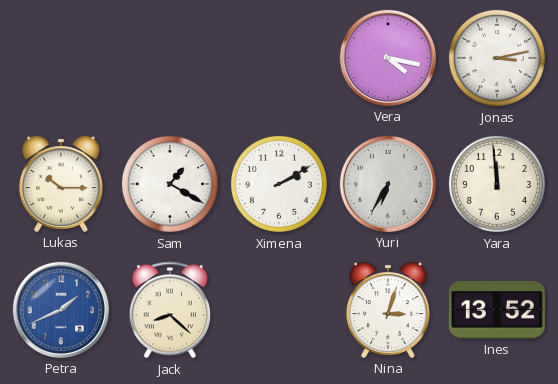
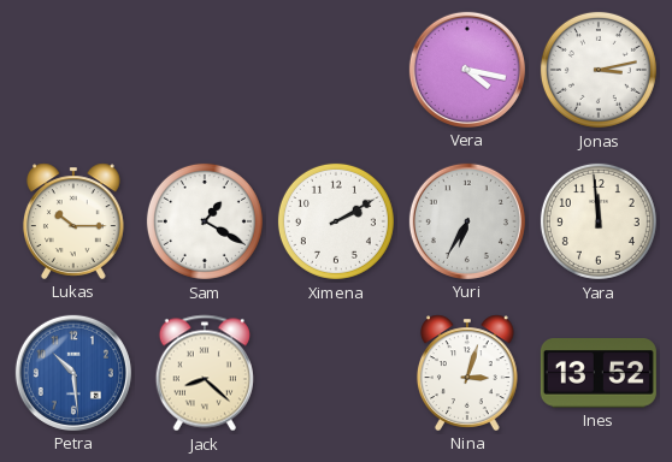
Petra: 1:41 -> 10:29 (73, 373)
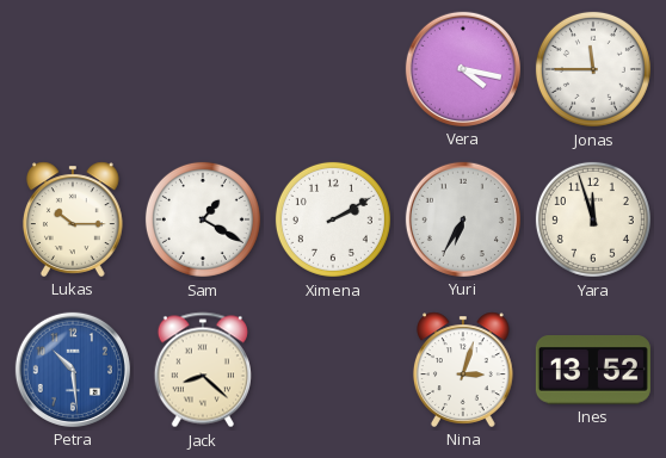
Jonas: 3:13 -> 11:45 (593, 69)
Yara: 11:59 -> 11:57 (593, 219)
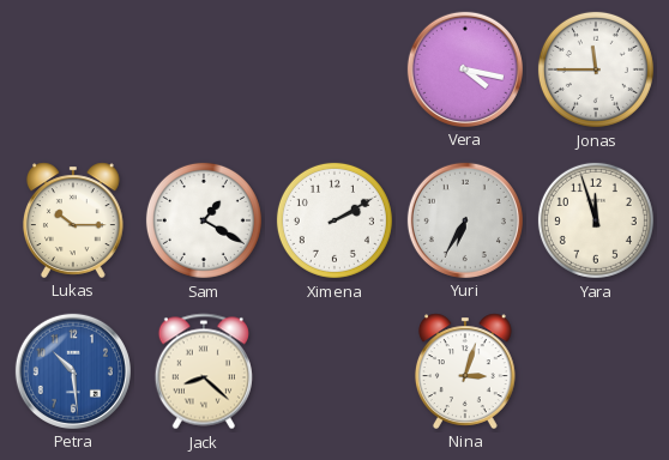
Ines: 13:52 -> none (593, 371)
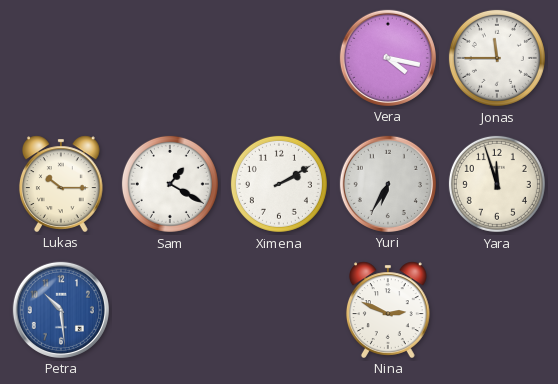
Jack: 8:22 -> none (204, 371)
Nina: 3:03 -> 2:49 (388, 310)
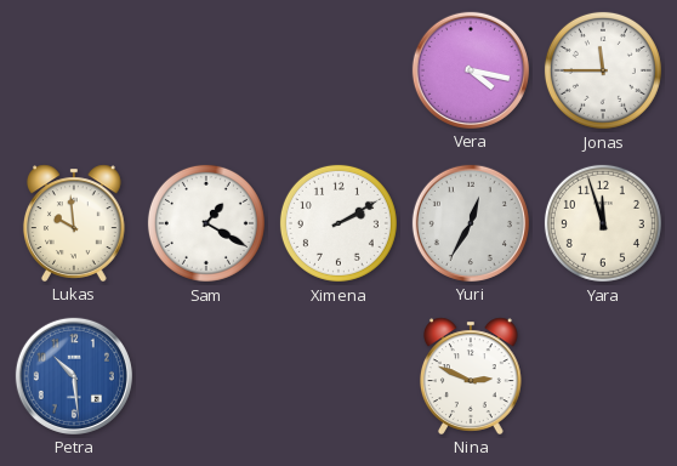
Lukas: 10:15 -> 9:59 (74, 223)
Yuri: 6:35 -> 12:35 (471, 223)
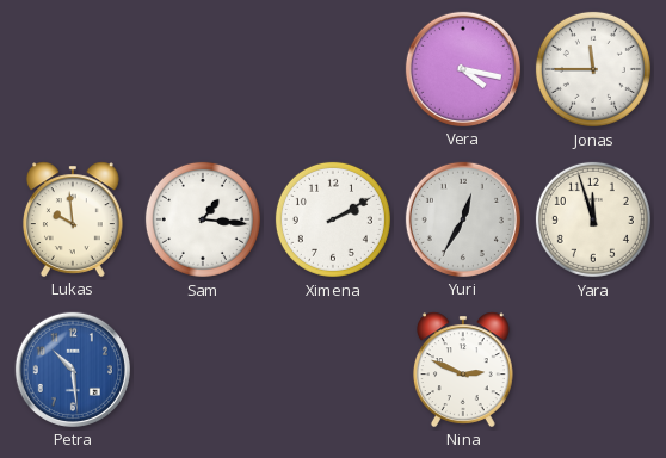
Sam: 1:20 -> 1:16 (203, 219)
